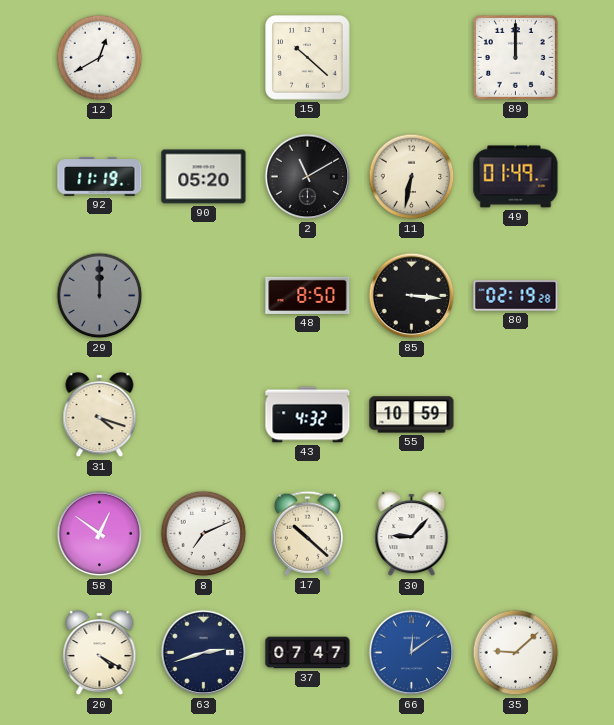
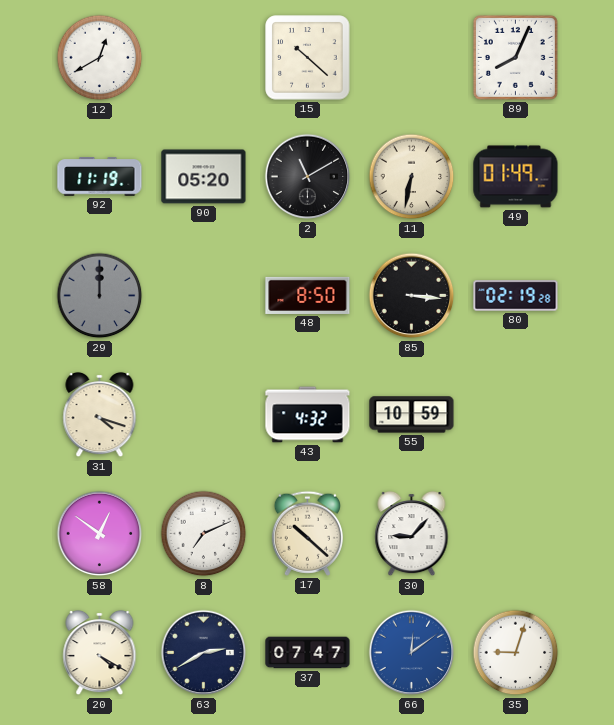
89: 12:00 -> 8:04 (515, 57)
63: 2:42 -> 2:40 (204, 653)
35: 9:08 -> 9:03 (516, 653)
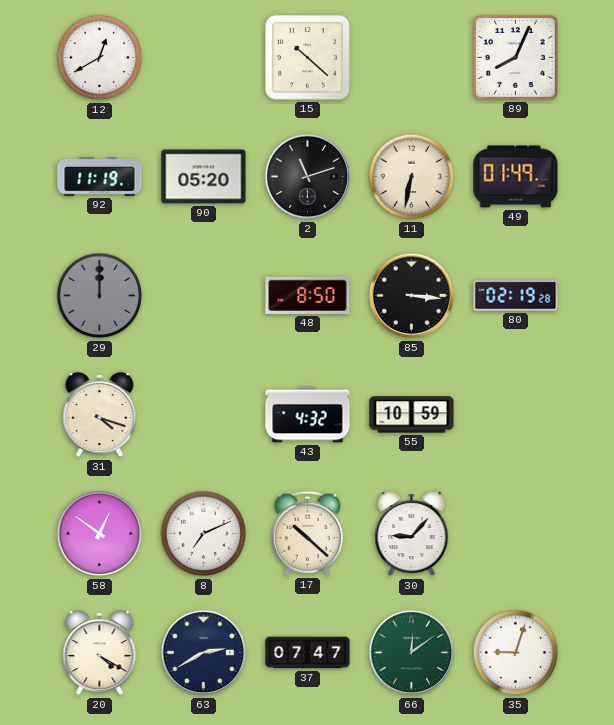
2: 11:10 -> 11:12 (308, 177)
66 dial: blue -> green (412, 653)
